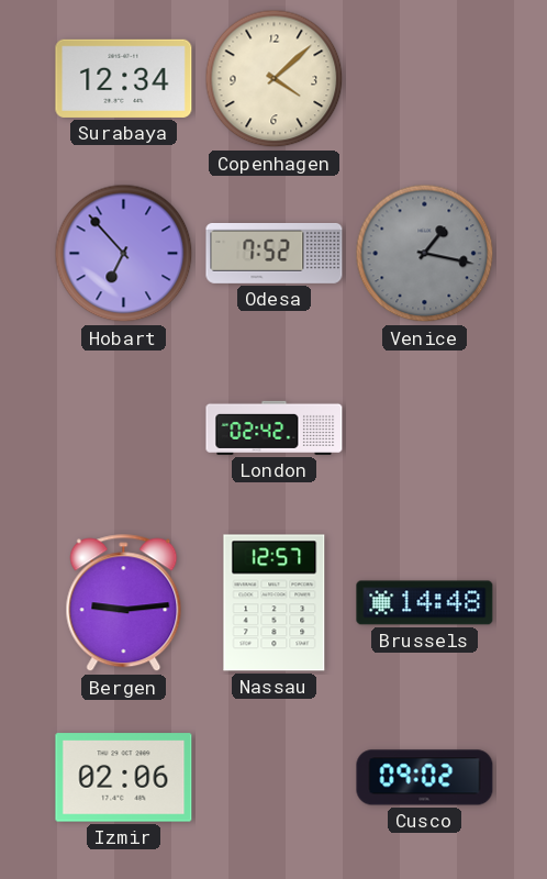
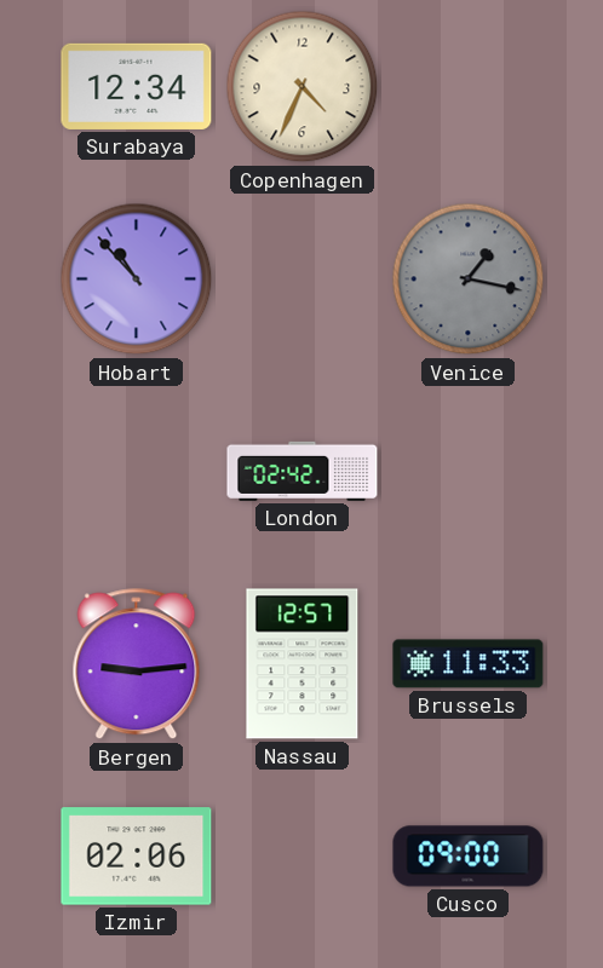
Copenhagen: 4:08 -> 4:34 (303, 87)
Hobart: 6:53 -> 10:53 (137, 280)
Odesa: 7:52 -> none (275, 253)
Brussels: 14:48 -> 11:33 (469, 664)
Cusco: 09:02 -> 09:00 (469, 857)
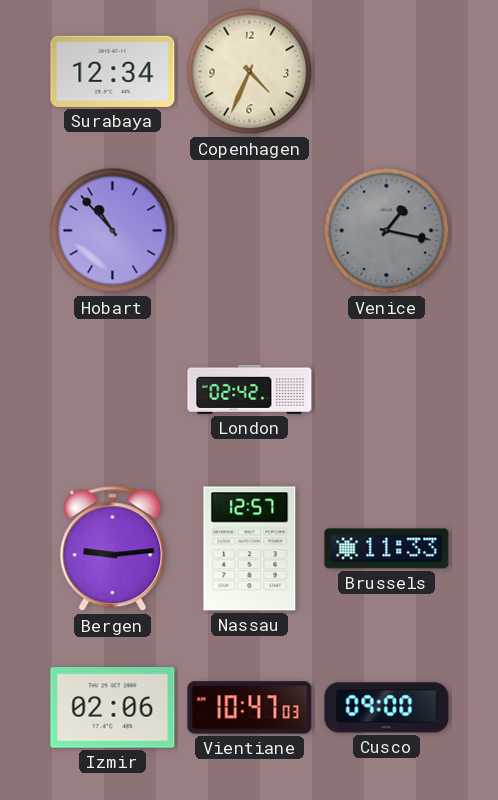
Vientiane: none -> 10:47 (250, 708)
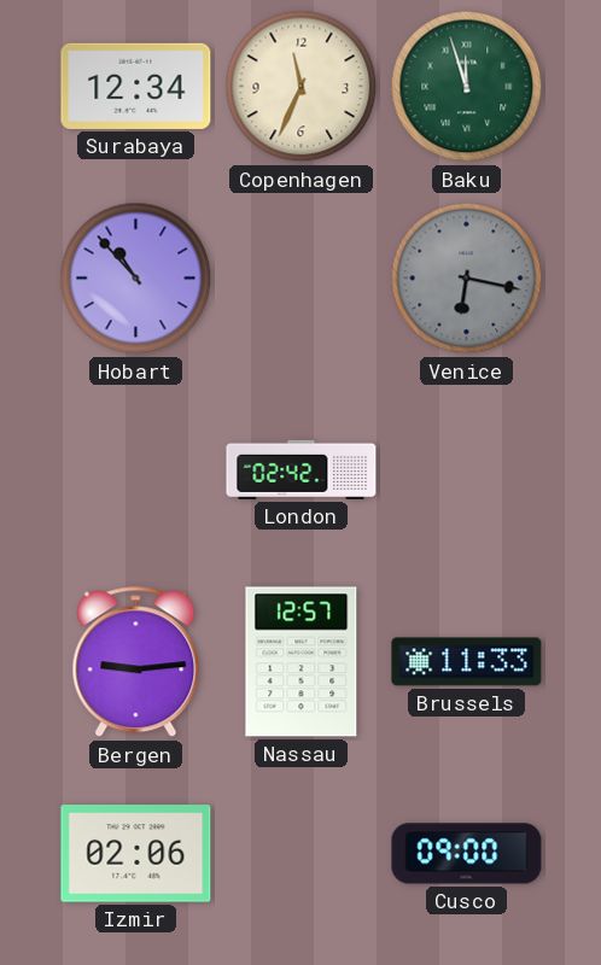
Copenhagen: 4:34 -> 11:34 (302, 87)
Baku: none -> 11:57 (467, 87)
Venice: 1:17 -> 6:17 (467, 279)
Vientiane: 10:47 -> none (250, 708)
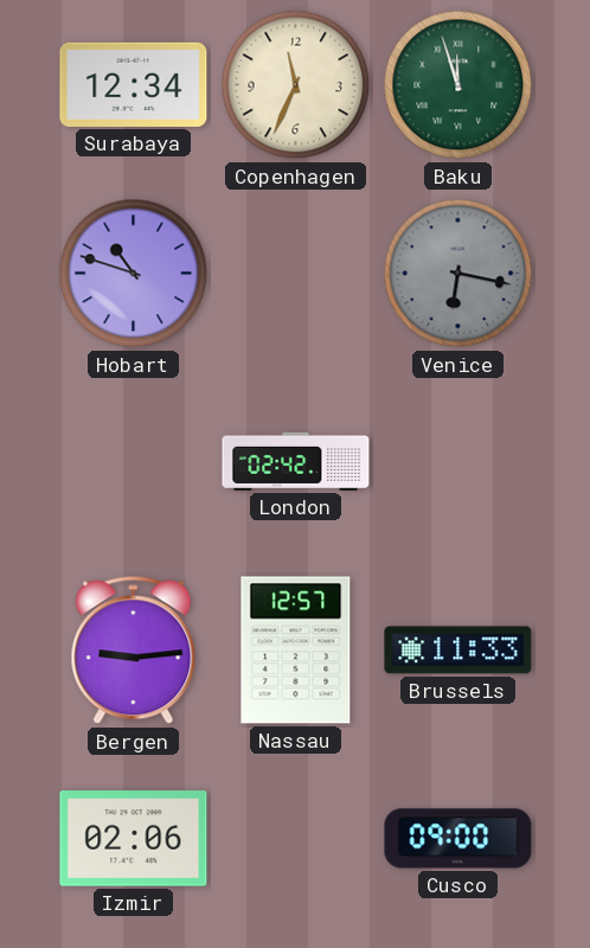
Hobart: 10:53 -> 10:48 (134, 274)
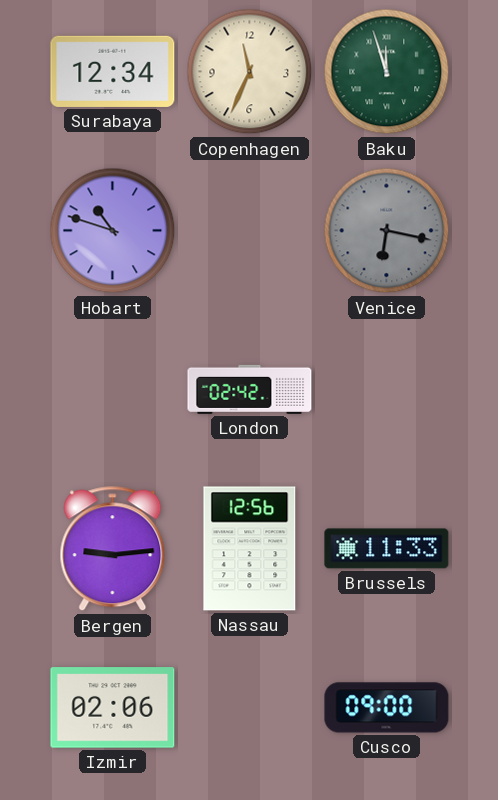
Nassau: 12:57 -> 12:56 (250, 549)
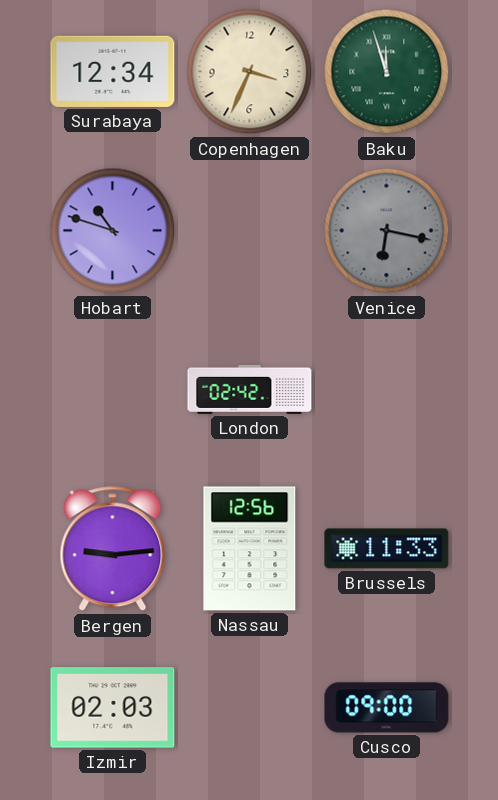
Copenhagen: 11:34 -> 3:34 (250, 72)
Izmir: 02:06 -> 02:03 (113, 708)
